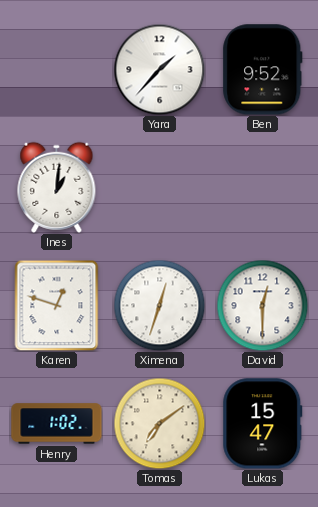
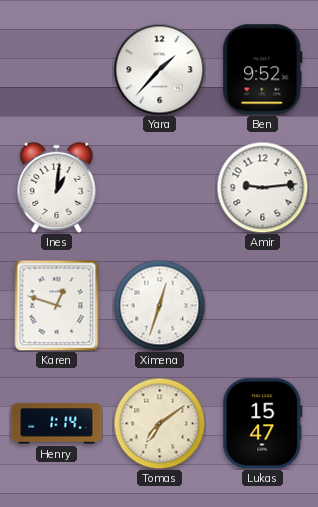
Amir: none -> 9:14 (262, 187)
David: 12:30 -> none (262, 305)
Henry: 1:02 -> 1:14 (57, 424)
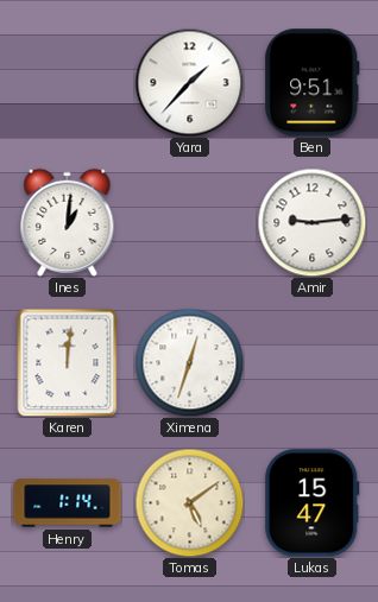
Ben: 9:52 -> 9:51 (313, 83)
Karen: 12:48 -> 12:01 (68, 362)
Tomas: 7:09 -> 5:09 (189, 502)
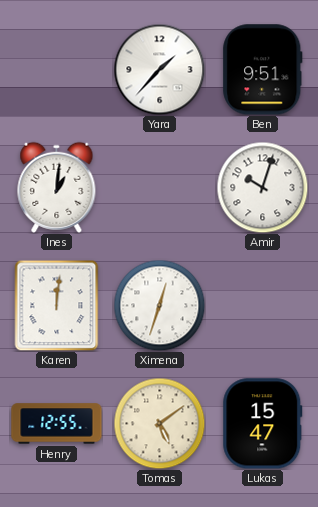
Amir: 9:14 -> 10:03 (262, 187)
Henry: 1:14 -> 12:55 (57, 424)
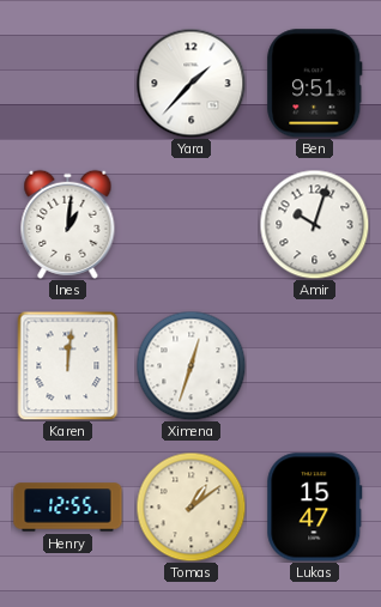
Tomas: 5:09 -> 1:09 (190, 506)
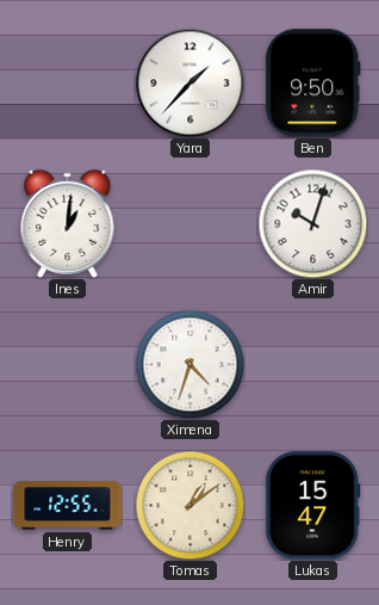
Ben: 9:51 -> 9:50 (313, 84)
Karen: 12:01 -> none (68, 365)
Ximena: 12:33 -> 4:33 (189, 364)
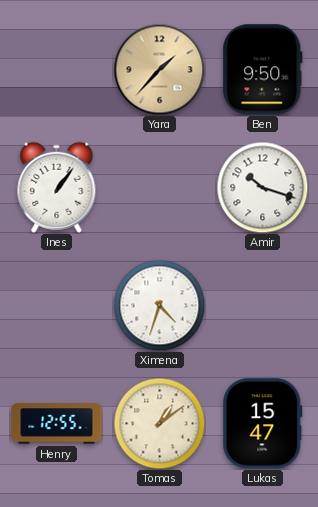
Yara dial: white -> champagne (159, 69)
Ines: 1:01 -> 1:06 (57, 187)
Amir: 10:03 -> 10:18 (262, 187)
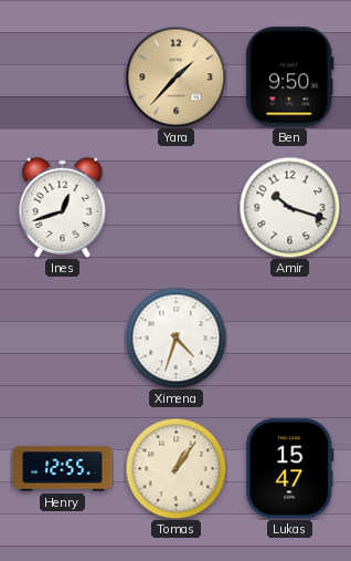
Ines: 1:06 -> 12:42 (63, 207)
Tomas: 1:09 -> 1:06 (175, 468)
